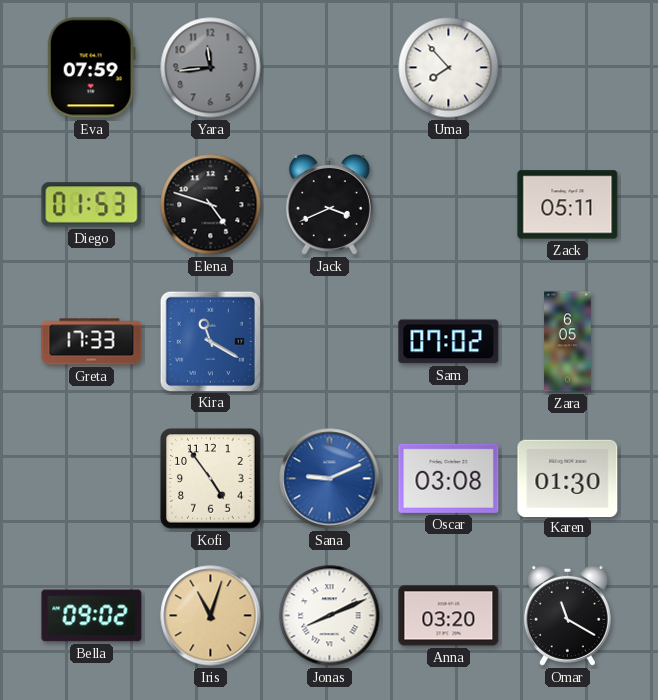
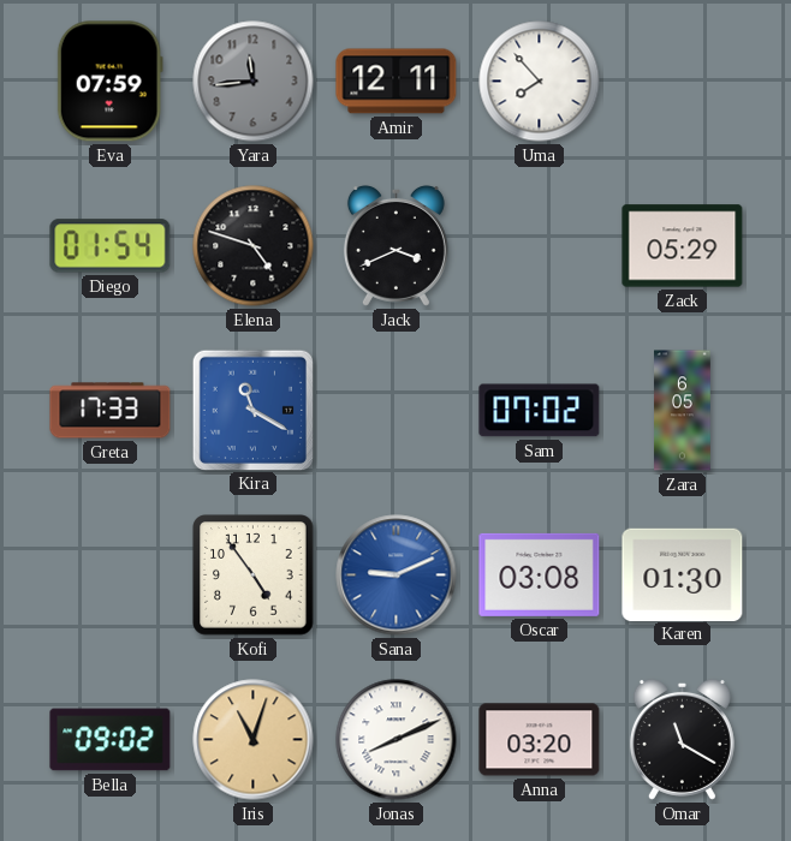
Amir: none -> 12:11 (397, 82)
Diego: 01:53 -> 01:54 (111, 246)
Zack: 05:11 -> 05:29 (683, 246)
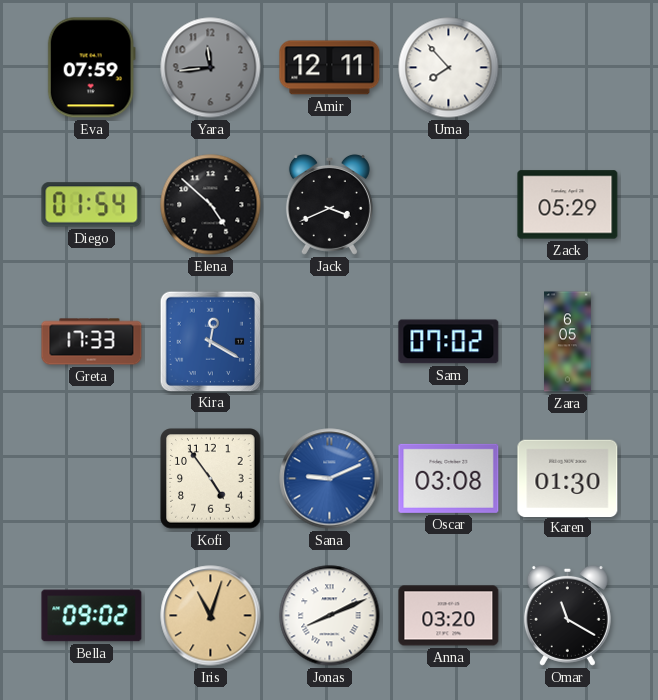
Elena: 4:48 -> 4:52 (211, 205)
Kira: 11:20 -> 12:20 (210, 341)
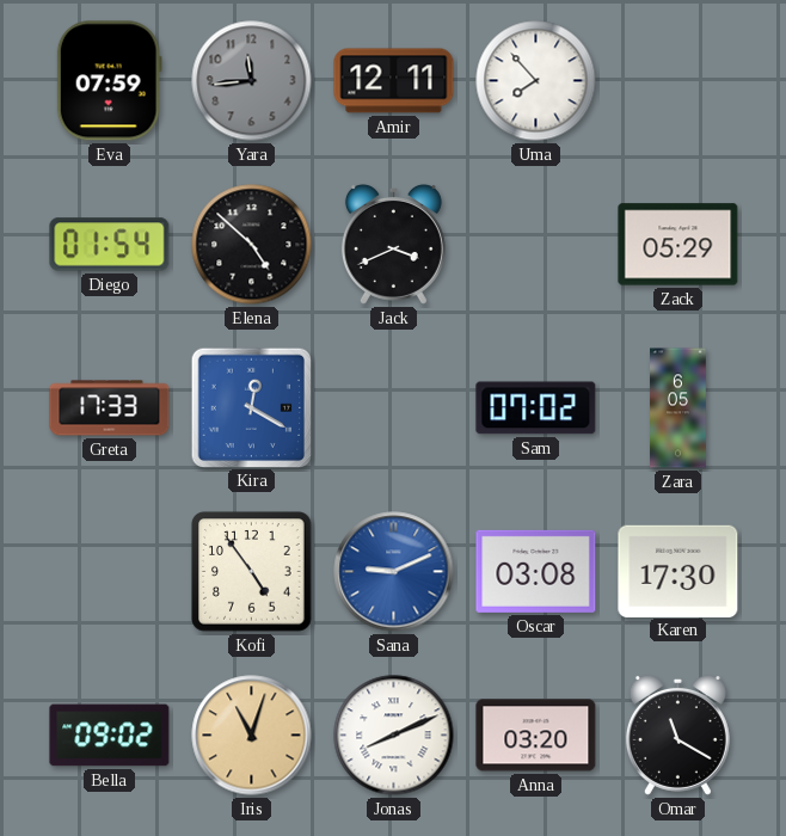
Karen: 01:30 -> 17:30 (678, 571)
